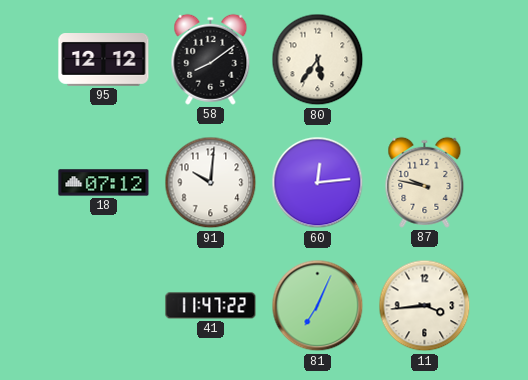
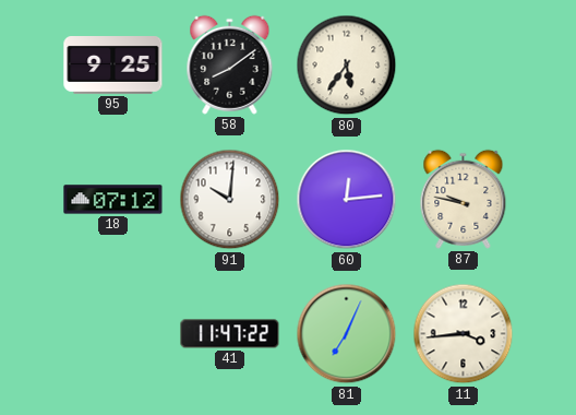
95: 12:12 -> 9:25 (113, 66)
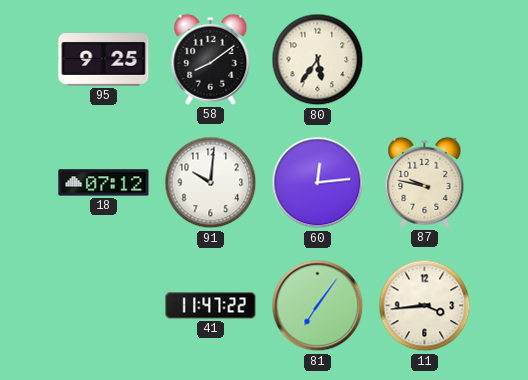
81: 7:04 -> 7:06 (318, 306)
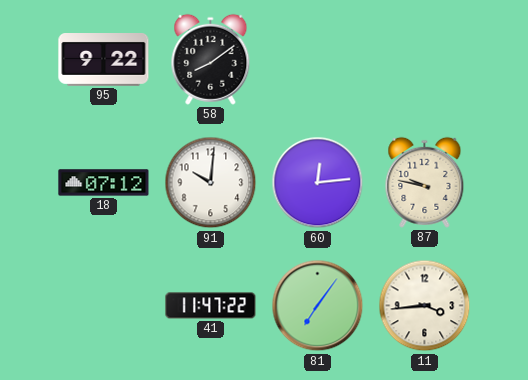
95: 9:25 -> 9:22 (104, 60)
80: 5:36 -> none (318, 60)
